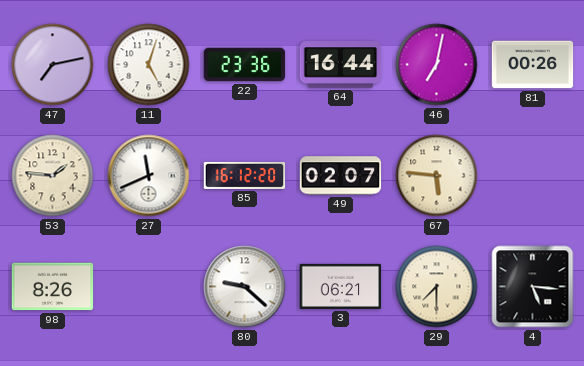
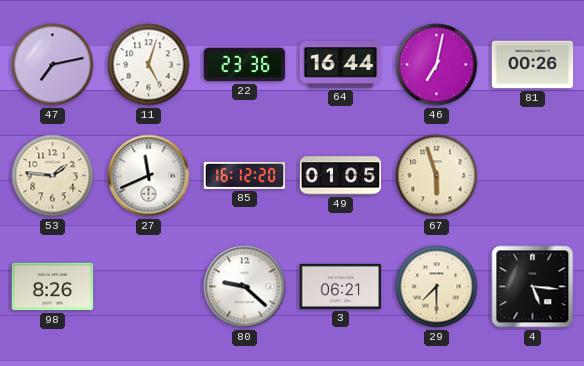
49: 02:07 -> 01:05 (341, 176)
67: 5:46 -> 5:57 (437, 176)
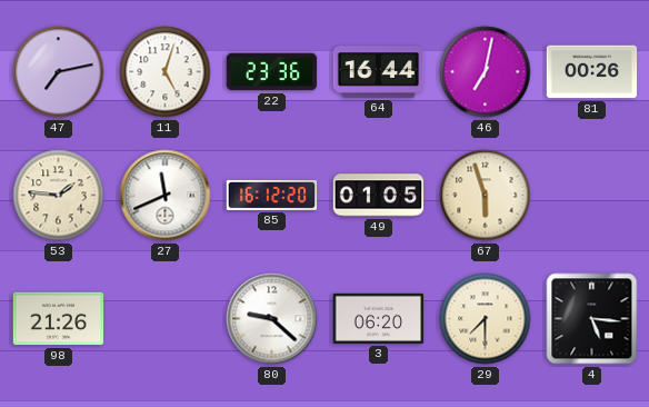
98: 8:26 -> 21:26 (59, 319)
3: 06:21 -> 06:20 (379, 318)
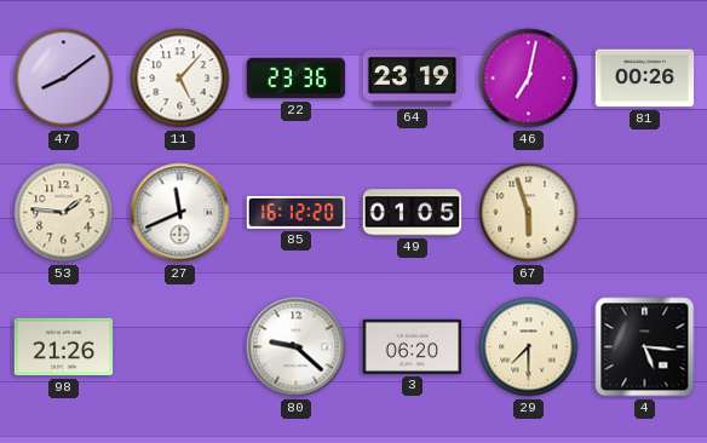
47: 7:13 -> 8:09 (64, 79)
11: 5:03 -> 5:07 (180, 79)
64: 16:44 -> 23:19 (413, 79)
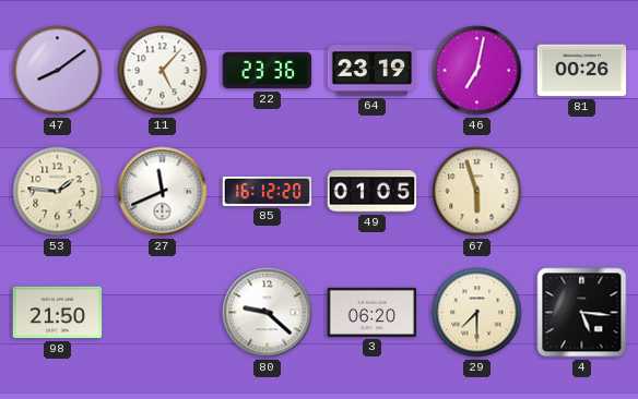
98: 21:26 -> 21:50 (58, 313)
